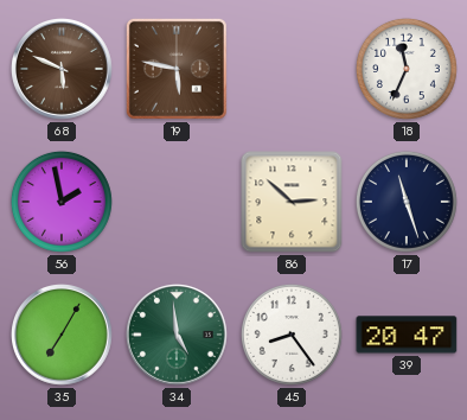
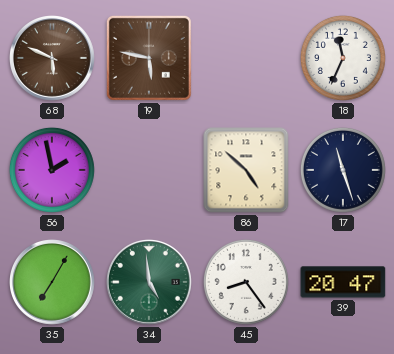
86: 2:52 -> 4:52 (246, 170)
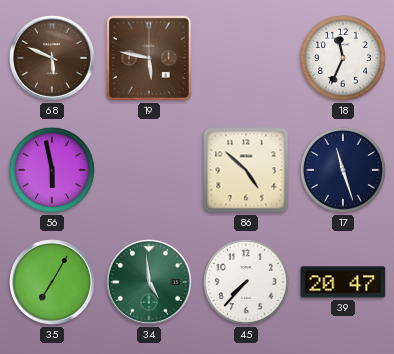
56: 1:58 -> 5:58 (52, 170)
45: 8:24 -> 7:37 (246, 282)
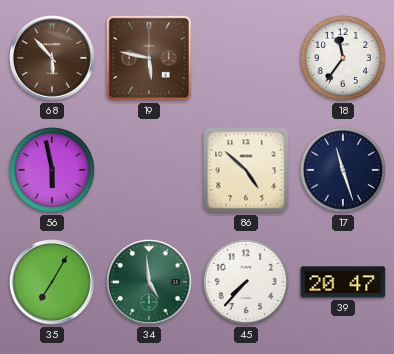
68: 5:49 -> 5:53 (53, 59)
18: 11:34 -> 11:36 (343, 58)
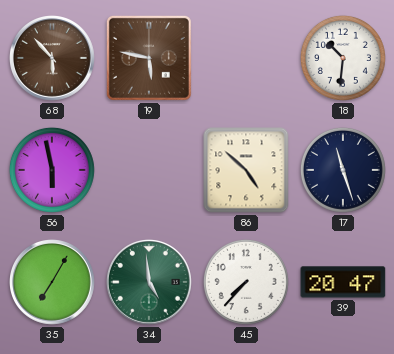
18: 11:36 -> 10:31 (343, 58)
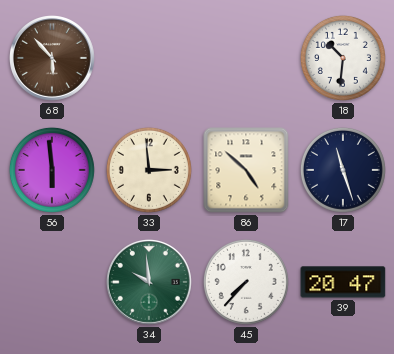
19: 5:47 -> none (149, 58)
56: 5:58 -> 5:59 (52, 170)
33: none -> 2:59 (149, 170)
35: 7:05 -> none (53, 283)
34: 4:59 -> 9:59 (150, 283)
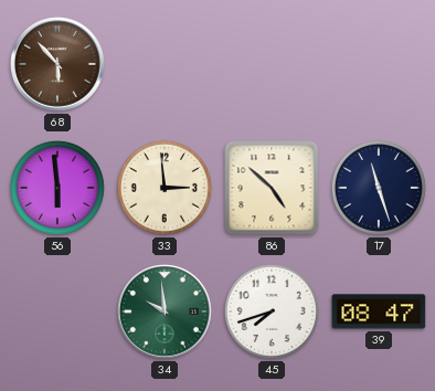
18: 10:31 -> none (343, 58)
45: 7:37 -> 7:42 (272, 311)
39: 20:47 -> 08:47 (379, 311)
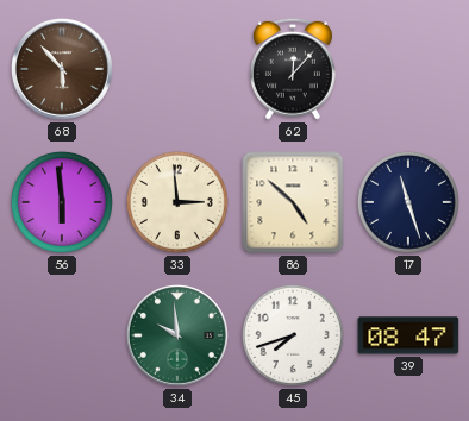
62: none -> 12:07 (293, 69)
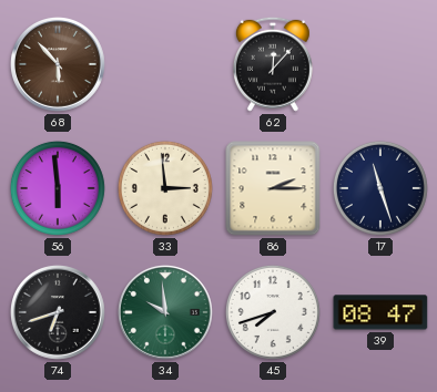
86: 4:52 -> 2:15 (273, 188)
74: none -> 6:42 (59, 313)
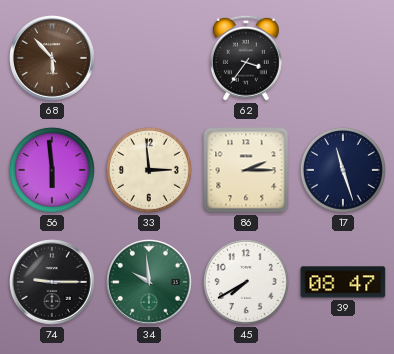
62: 12:07 -> 3:36 (246, 58)
74: 6:42 -> 9:15 (53, 283)
45: 7:42 -> 7:40 (246, 282)
